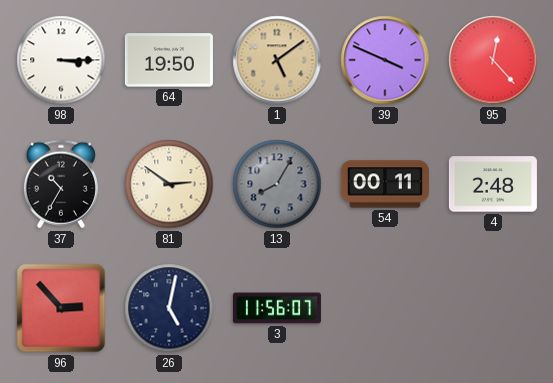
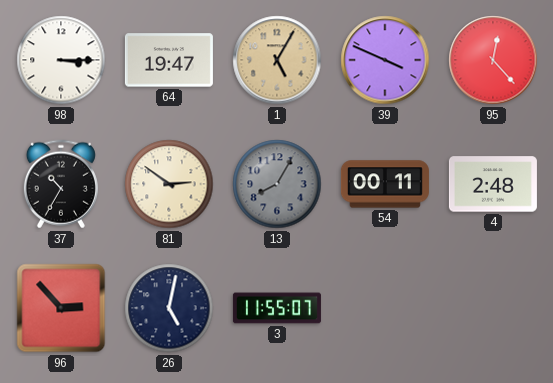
64: 19:50 -> 19:47 (169, 60)
1: 5:09 -> 5:05 (277, 60)
3: 11:56 -> 11:55 (277, 308)
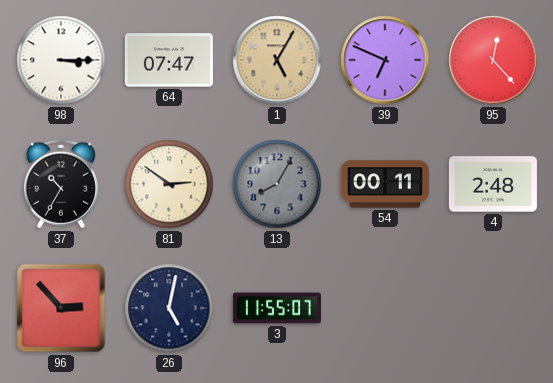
64: 19:47 -> 07:47 (169, 60)
39: 3:49 -> 6:49 (385, 60)
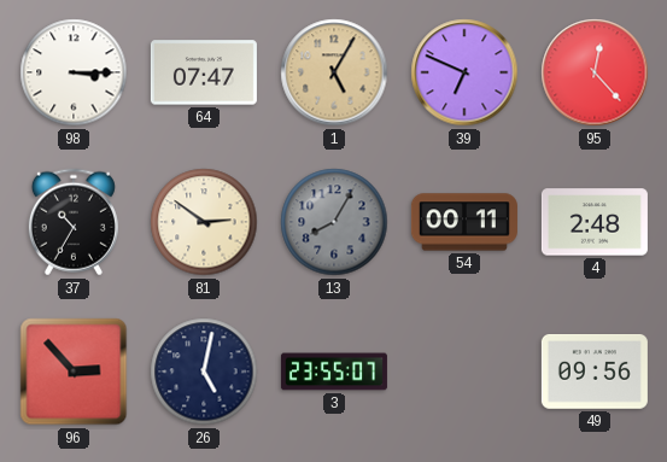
3: 11:55 -> 23:55 (334, 372)
49: none -> 09:56 (595, 373)
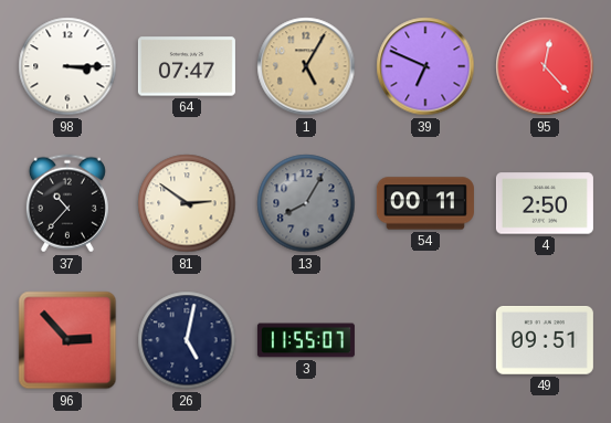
37: 10:35 -> 10:37 (67, 203)
4: 2:48 -> 2:50 (545, 203)
3: 23:55 -> 11:55 (306, 340)
49: 09:56 -> 09:51 (545, 341)
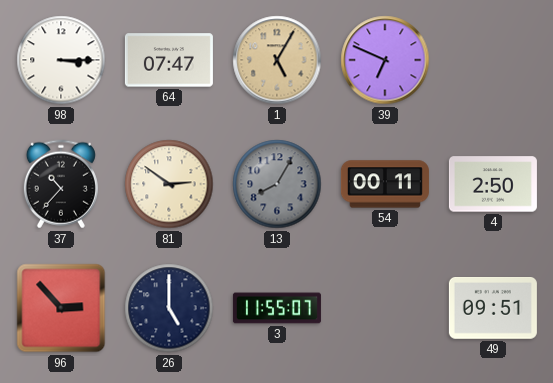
95: 12:23 -> none (545, 66)
26: 5:02 -> 5:00 (169, 308)
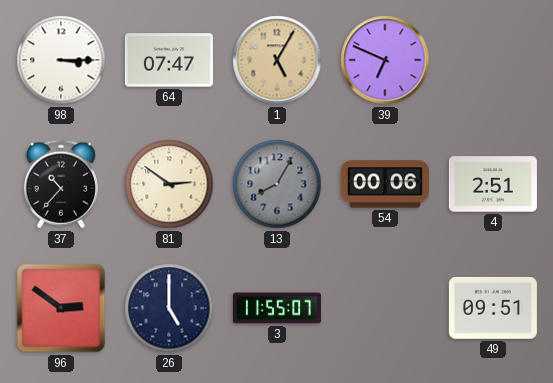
54: 00:11 -> 00:06 (385, 184)
4: 2:50 -> 2:51 (493, 184)
96: 2:53 -> 2:51 (61, 308)
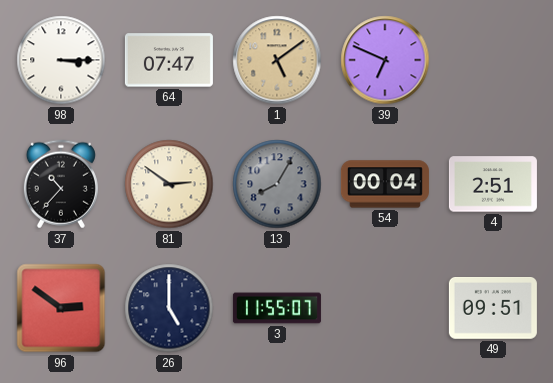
1: 5:05 -> 5:09 (277, 60)
54: 00:06 -> 00:04 (385, 184)
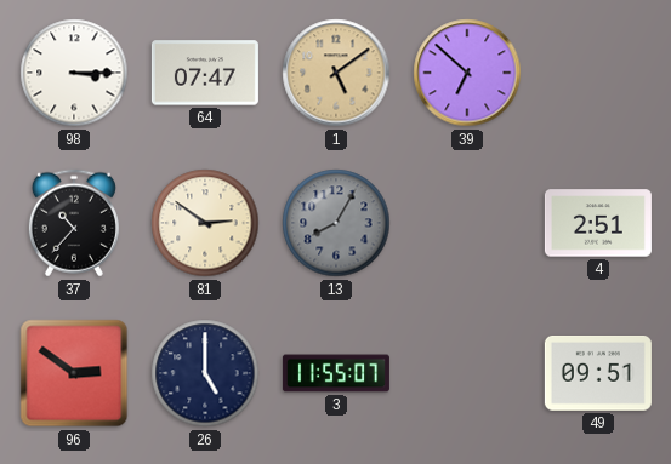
39: 6:49 -> 6:52 (467, 73)
54: 00:04 -> none (385, 184)
